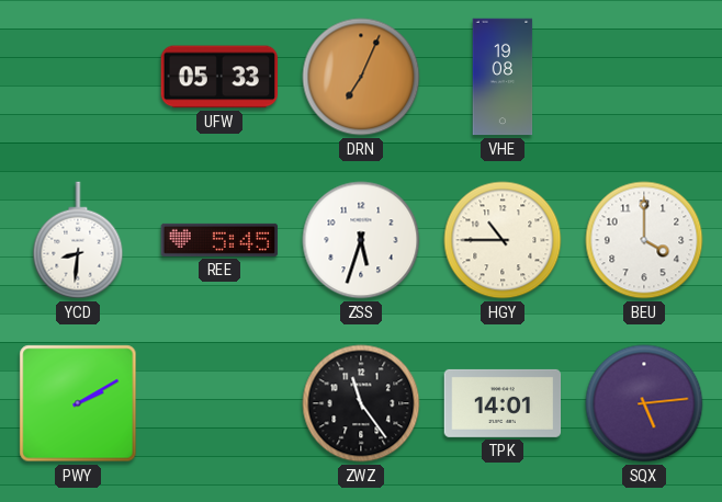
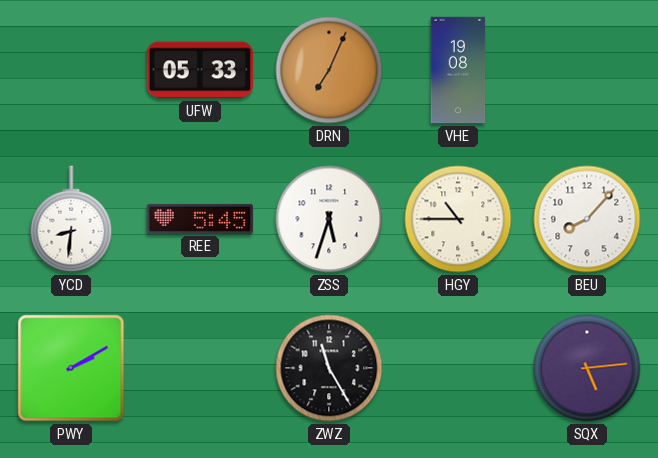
BEU: 4:00 -> 8:07 (587, 219)
ZWZ: 11:24 -> 11:25 (329, 368)
TPK: 14:01 -> none (503, 403)
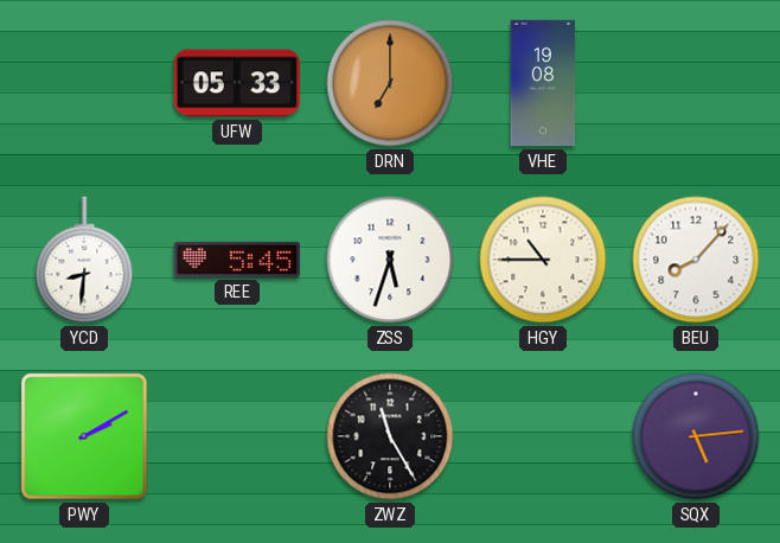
DRN: 7:04 -> 7:00 (390, 83)
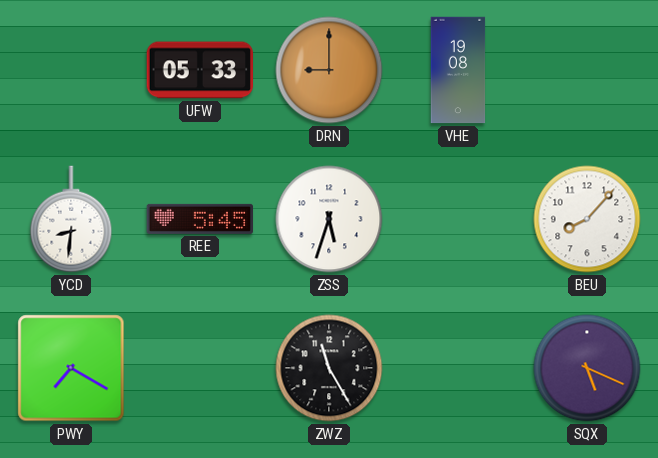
DRN: 7:00 -> 9:00 (329, 70)
HGY: 10:45 -> none (543, 260)
PWY: 2:10 -> 7:20 (71, 368)
SQX: 5:14 -> 5:19 (587, 368)
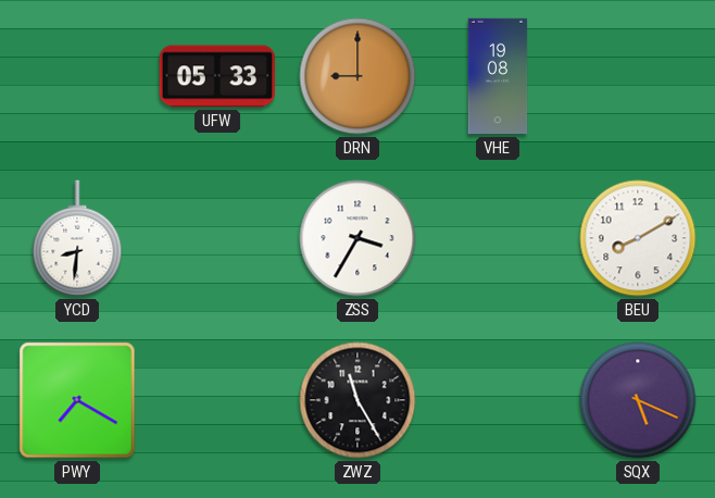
REE: 5:45 -> none (199, 219)
ZSS: 5:33 -> 3:35 (357, 238)
BEU: 8:07 -> 8:10 (638, 238)
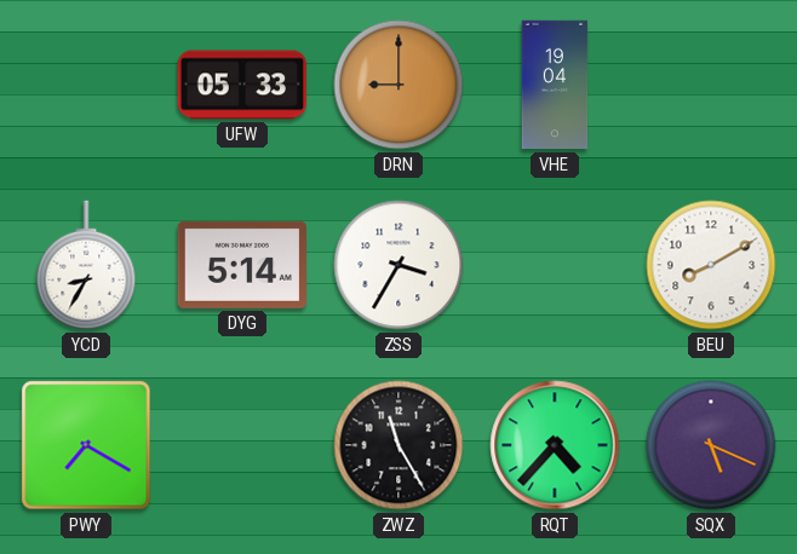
VHE: 19:08 -> 19:04 (555, 85)
YCD: 8:31 -> 8:35 (86, 265)
DYG: none -> 5:14 (241, 265)
RQT: none -> 4:37 (555, 445)
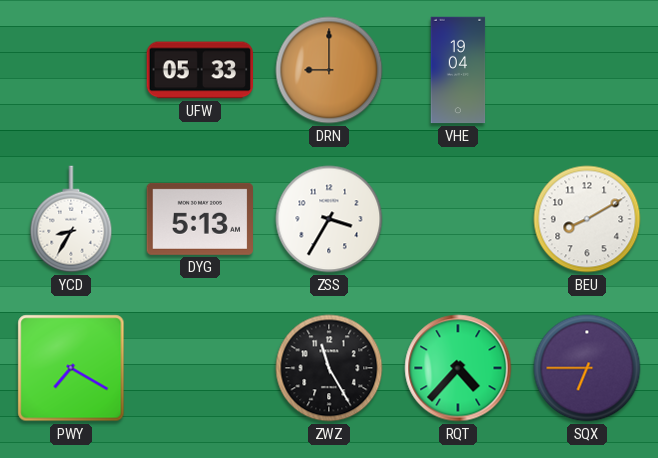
DYG: 5:14 -> 5:13 (199, 219)
SQX: 5:19 -> 6:45 (587, 368)
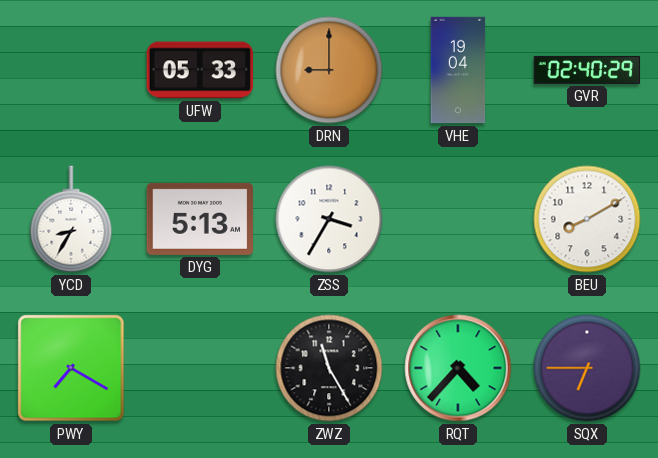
GVR: none -> 02:40 (587, 70)
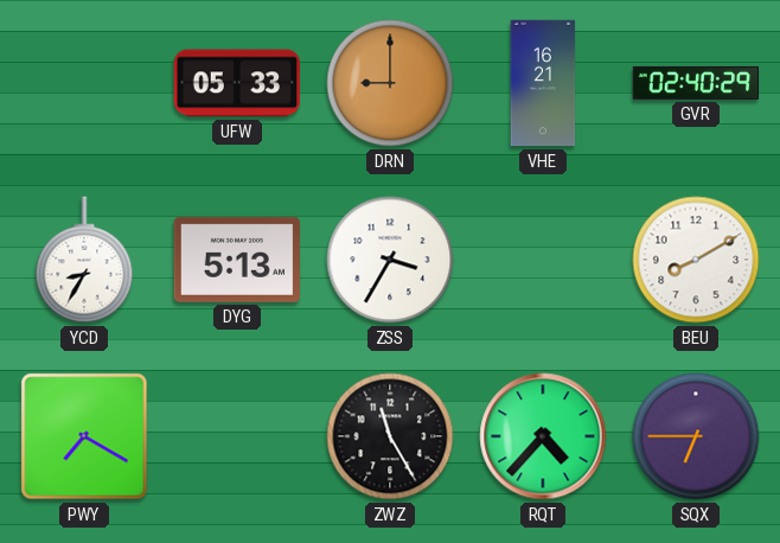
VHE: 19:04 -> 16:21 (543, 83)
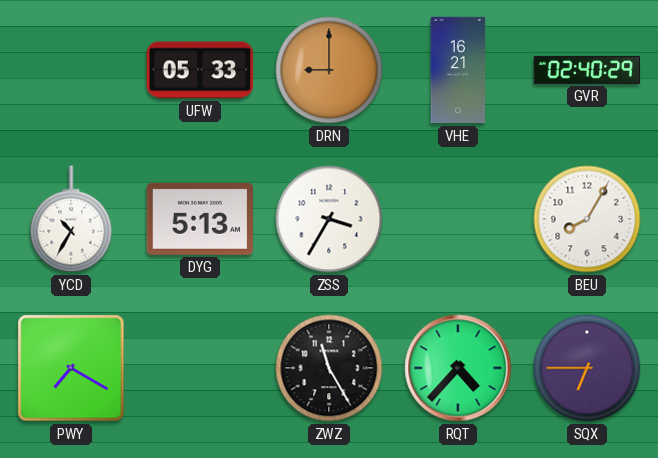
YCD: 8:35 -> 10:35 (71, 219)
BEU: 8:10 -> 8:05 (587, 219)
